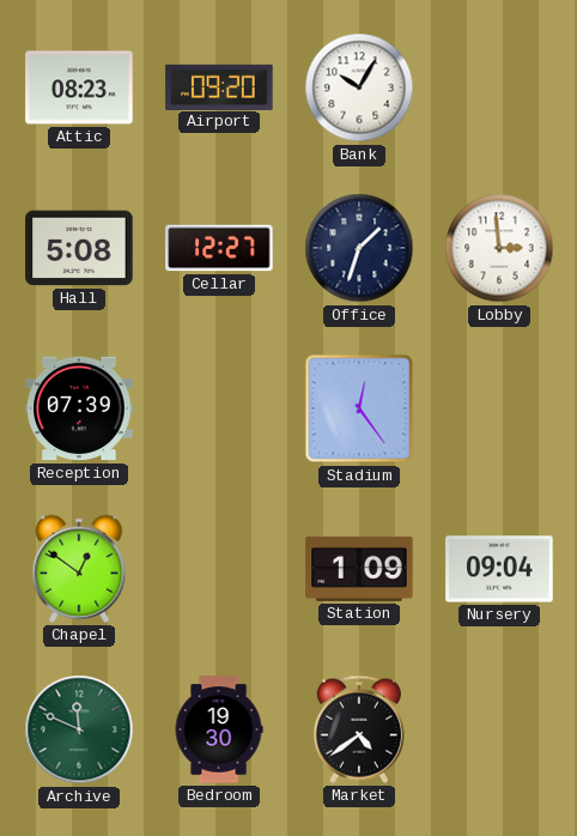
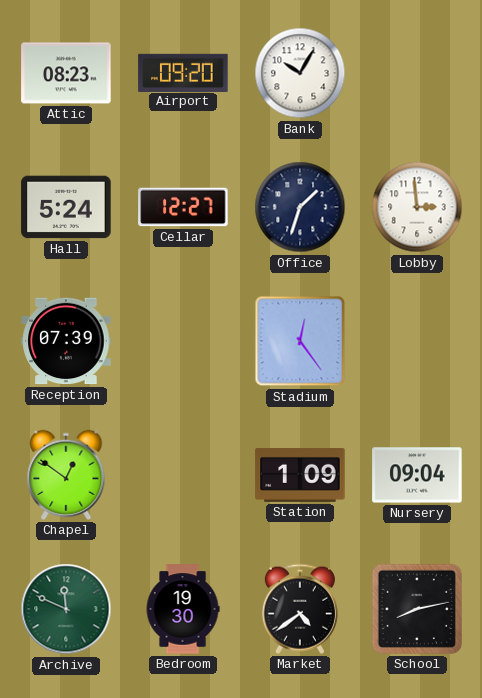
Hall: 5:08 -> 5:24 (66, 207)
School: none -> 8:13 (417, 609)
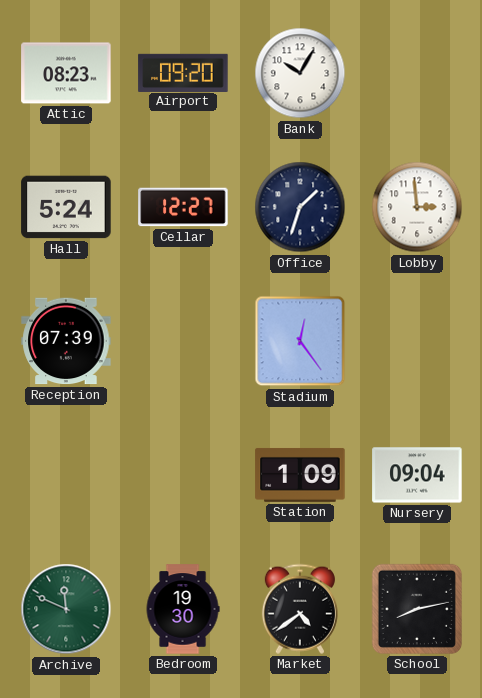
Chapel: 12:51 -> none (66, 475)
